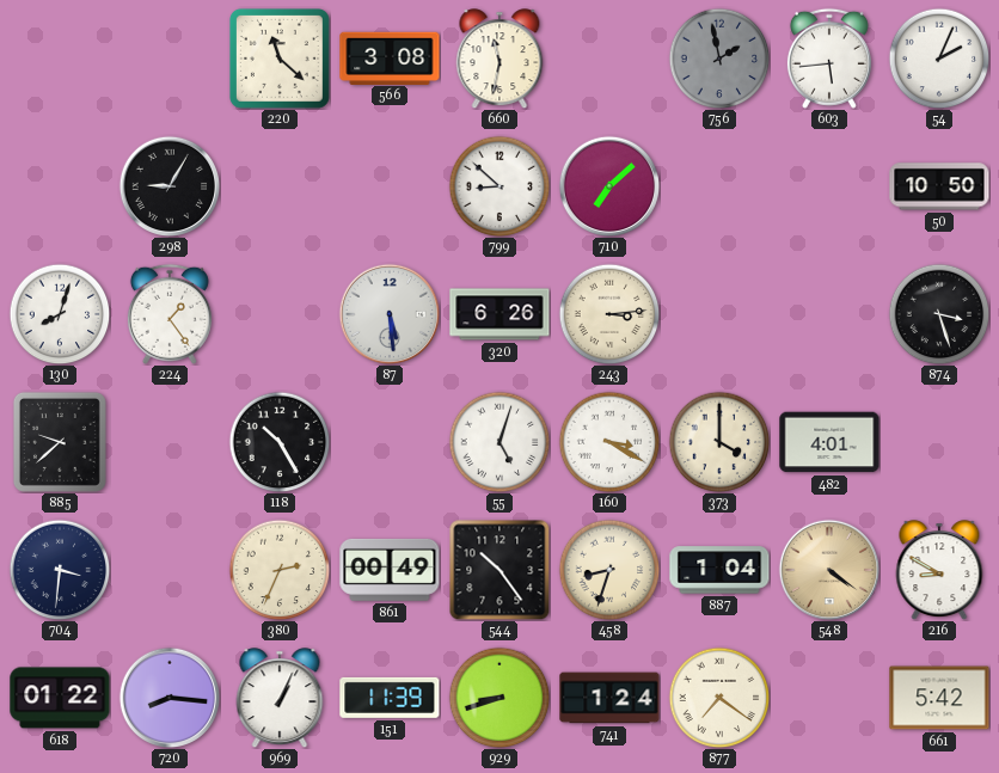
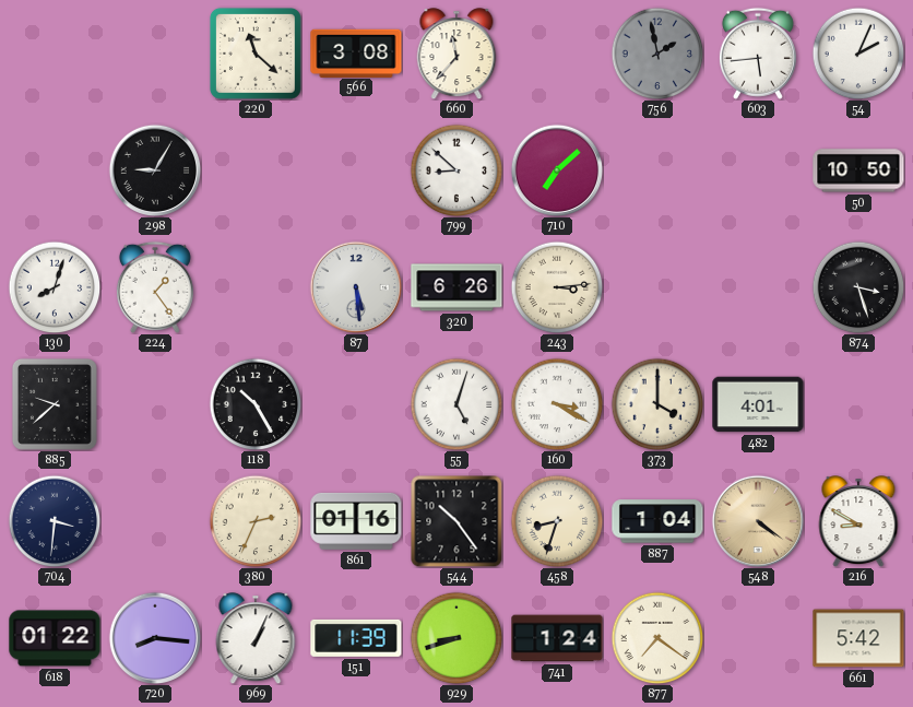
660: 11:32 -> 11:37 (456, 54)
861: 00:49 -> 01:16 (356, 521)
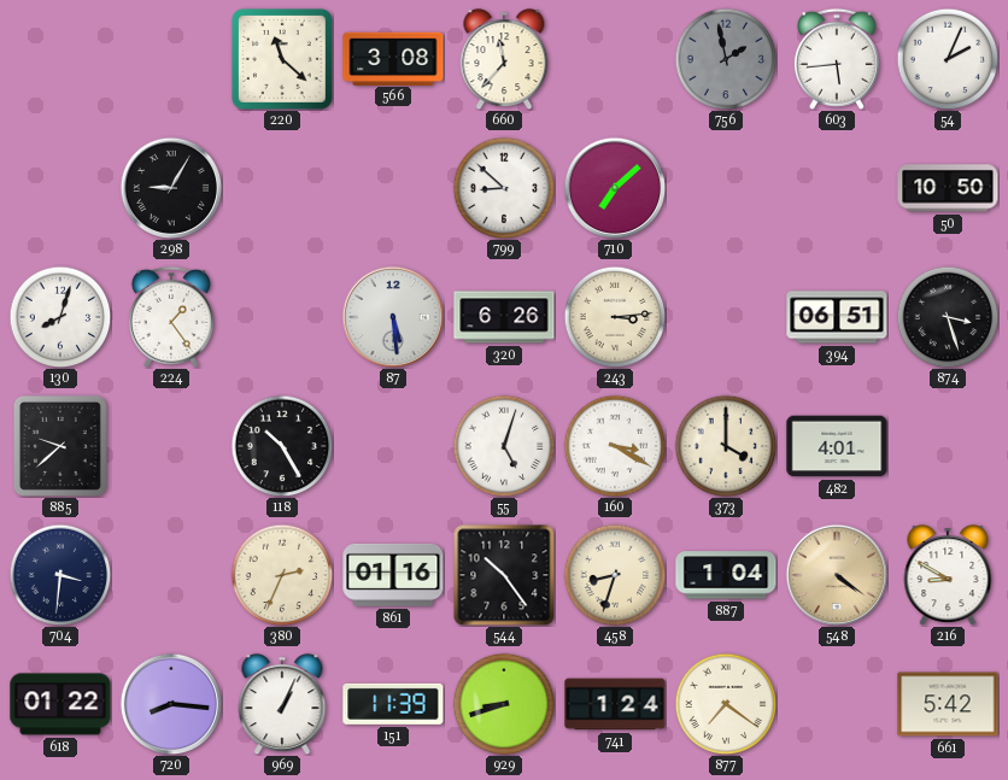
394: none -> 06:51 (837, 317)
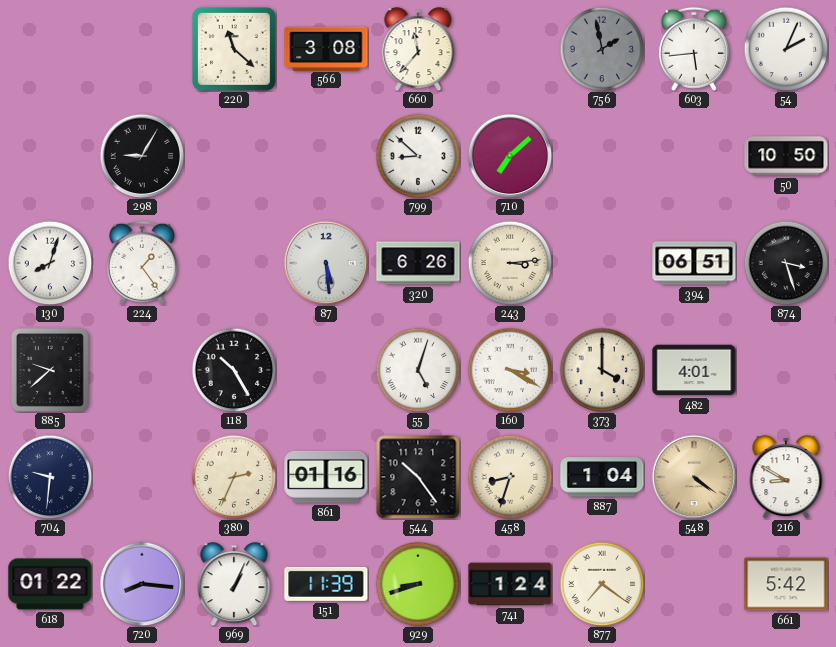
704: 3:31 -> 9:31 (50, 477)
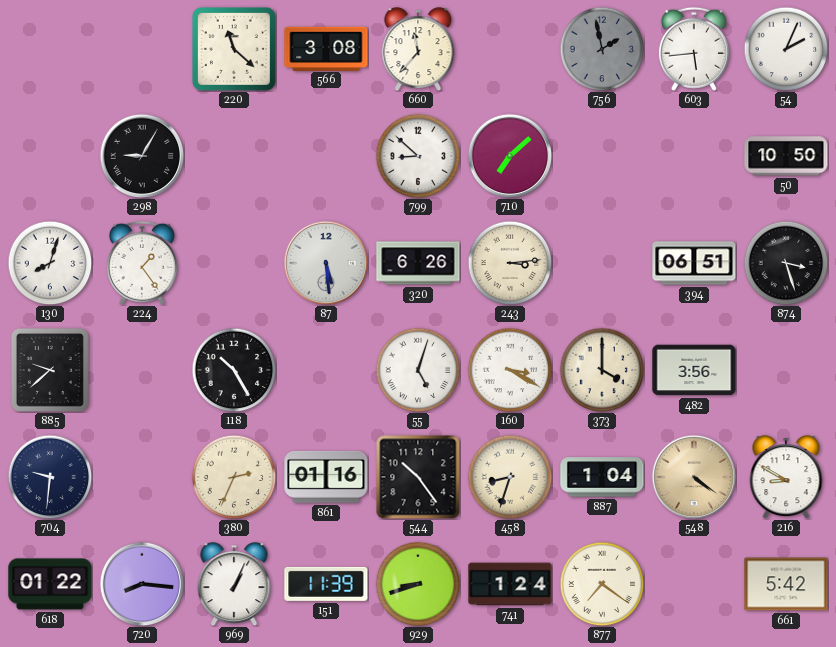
482: 4:01 -> 3:56 (694, 370)
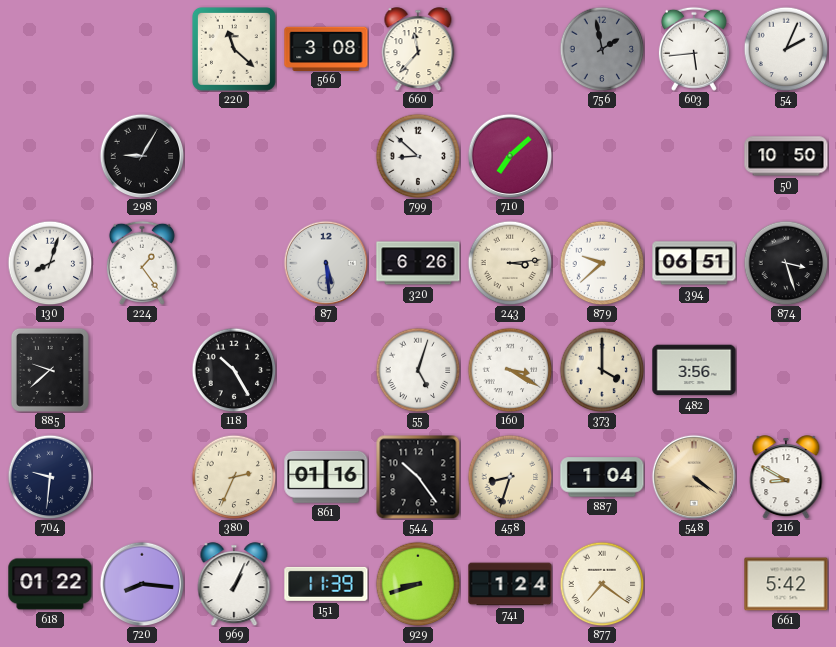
879: none -> 9:38 (602, 263)
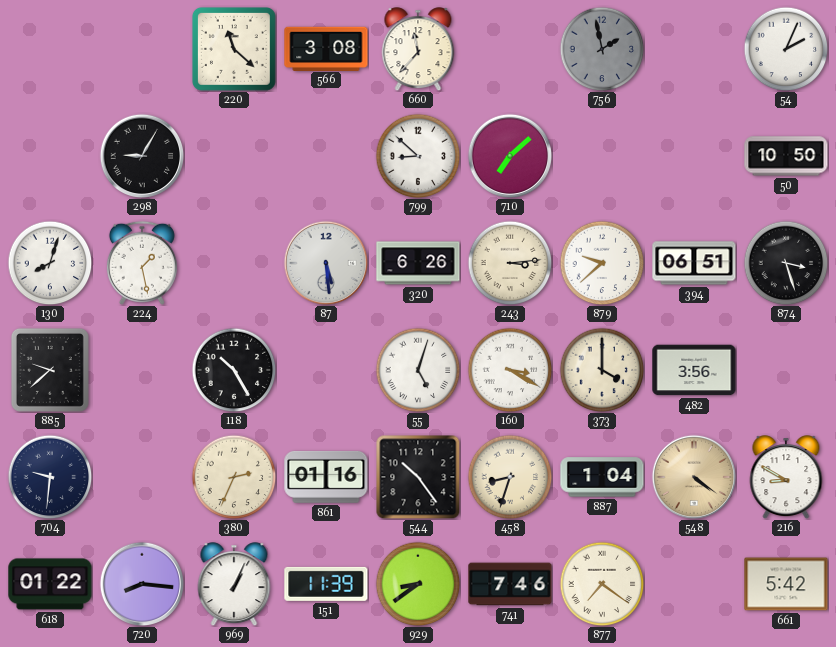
603: 5:44 -> none (694, 49)
224: 1:24 -> 1:28 (142, 263)
929: 8:42 -> 8:39 (418, 584)
741: 1:24 -> 7:46 (510, 584)
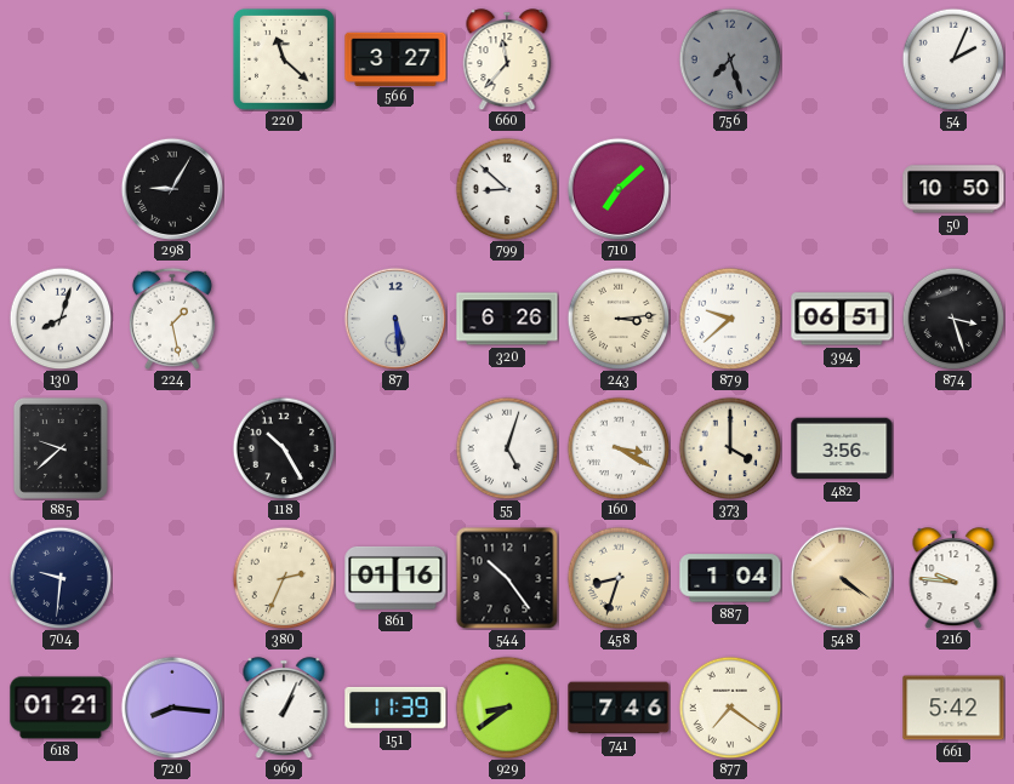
566: 3:08 -> 3:27 (395, 58)
756: 1:58 -> 7:27 (730, 59)
216: 8:50 -> 9:46 (953, 578)
618: 01:22 -> 01:21 (61, 708)
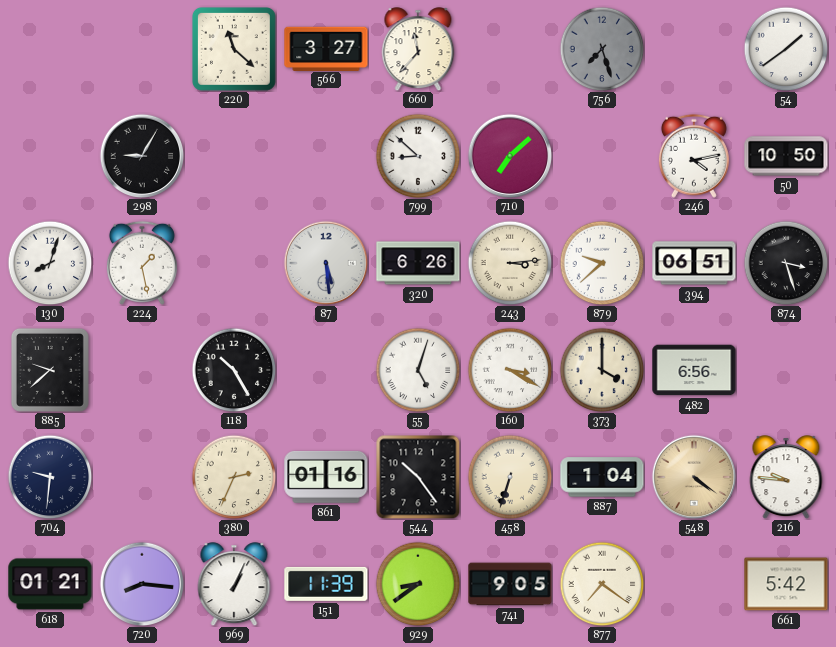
54: 2:04 -> 1:39 (786, 49)
246: none -> 4:13 (694, 156)
482: 3:56 -> 6:56 (694, 370)
458: 8:33 -> 6:33 (510, 477)
741: 7:46 -> 9:05 (510, 584)
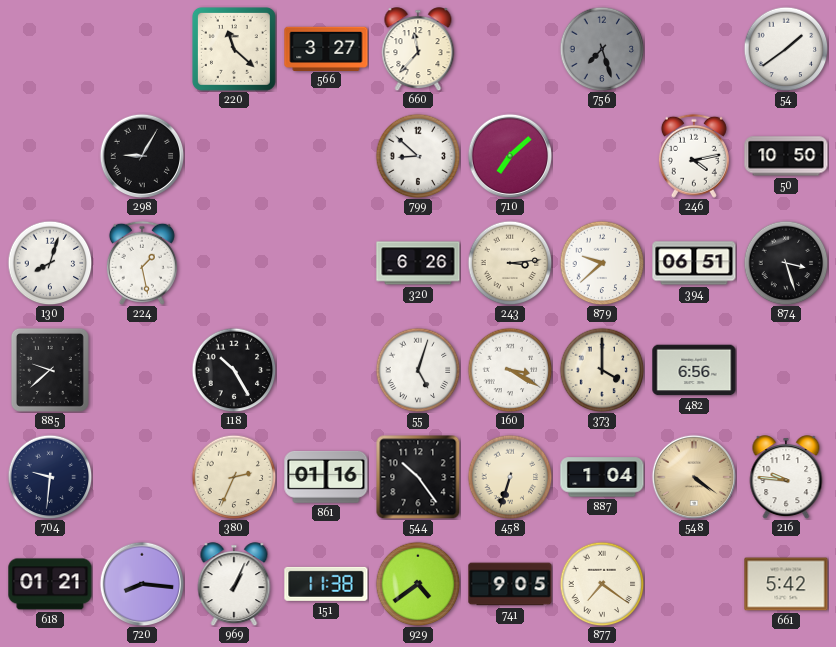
87: 5:29 -> none (326, 263)
151: 11:39 -> 11:38 (326, 584)
929: 8:39 -> 4:39 (418, 584)
